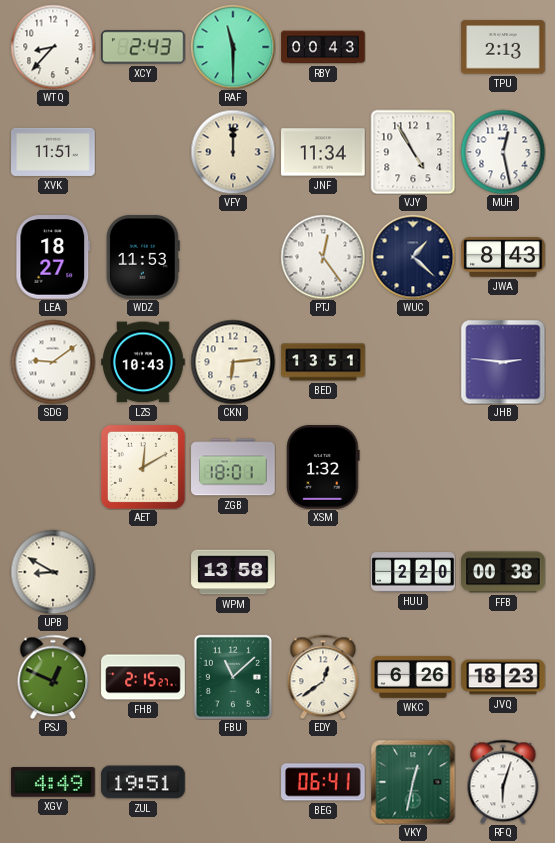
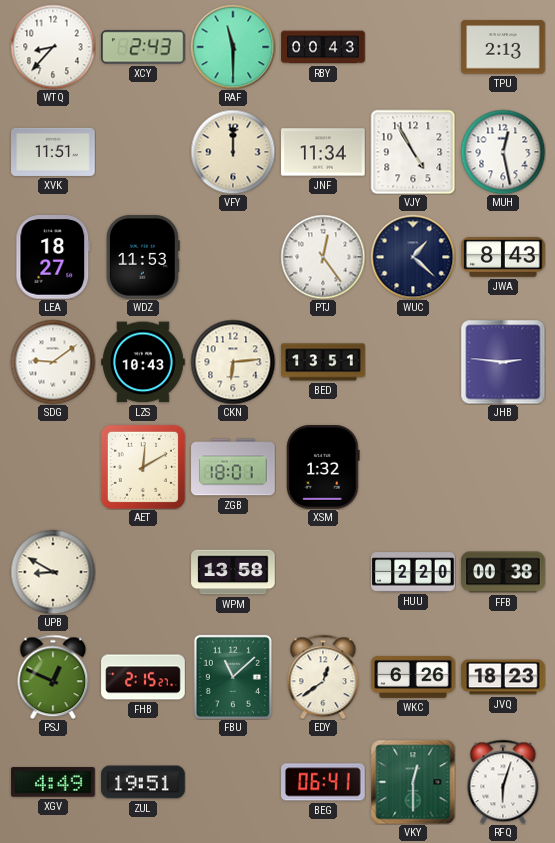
VKY: 12:32 -> 12:30 (413, 782)
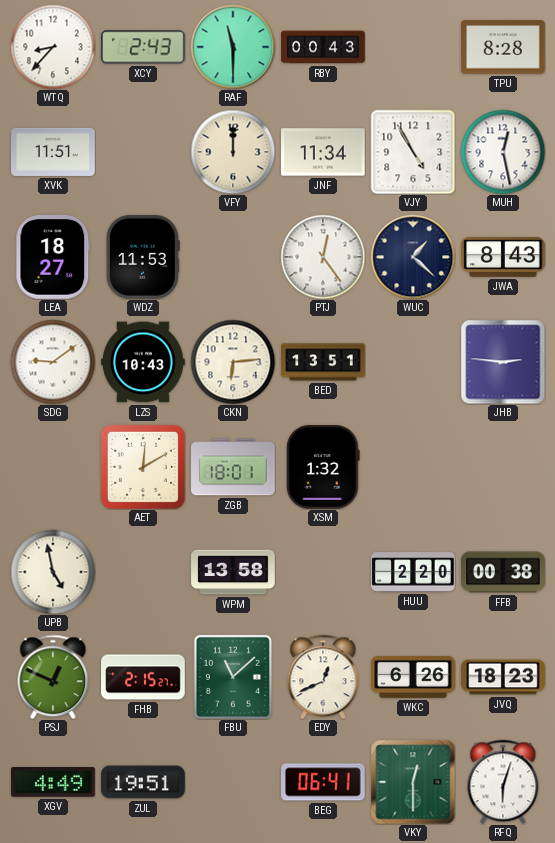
TPU: 2:13 -> 8:28 (503, 47)
UPB: 8:50 -> 4:58 (53, 572)
EDY: 12:39 -> 12:41 (323, 677)
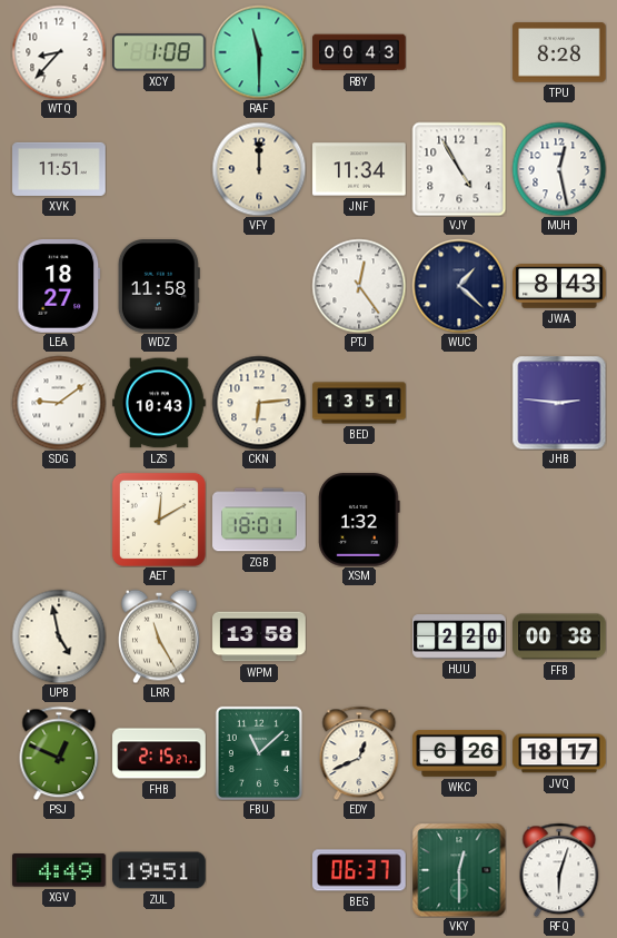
XCY: 2:43 -> 1:08 (160, 52)
WDZ: 11:53 -> 11:58 (159, 286)
LRR: none -> 11:25 (160, 636)
JVQ: 18:23 -> 18:17 (559, 753)
BEG: 06:41 -> 06:37 (359, 870)
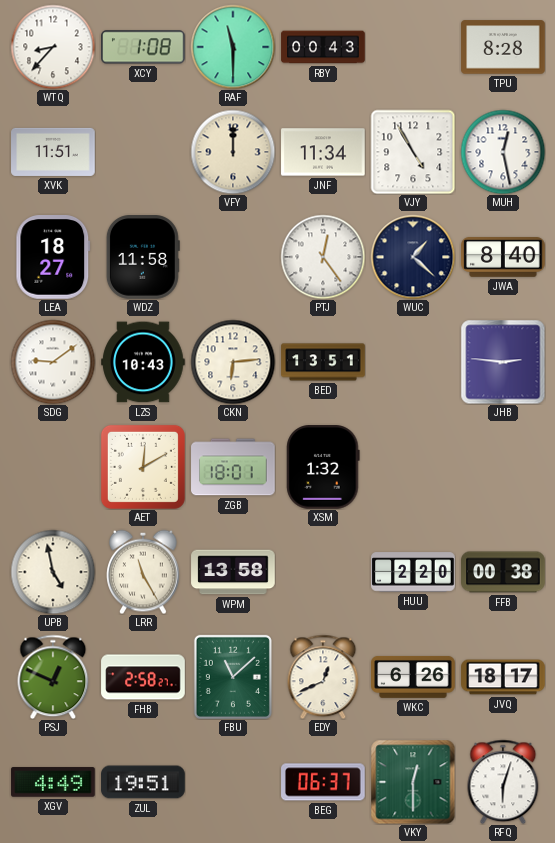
JWA: 8:43 -> 8:40 (503, 257)
FHB: 2:15 -> 2:58 (143, 677)
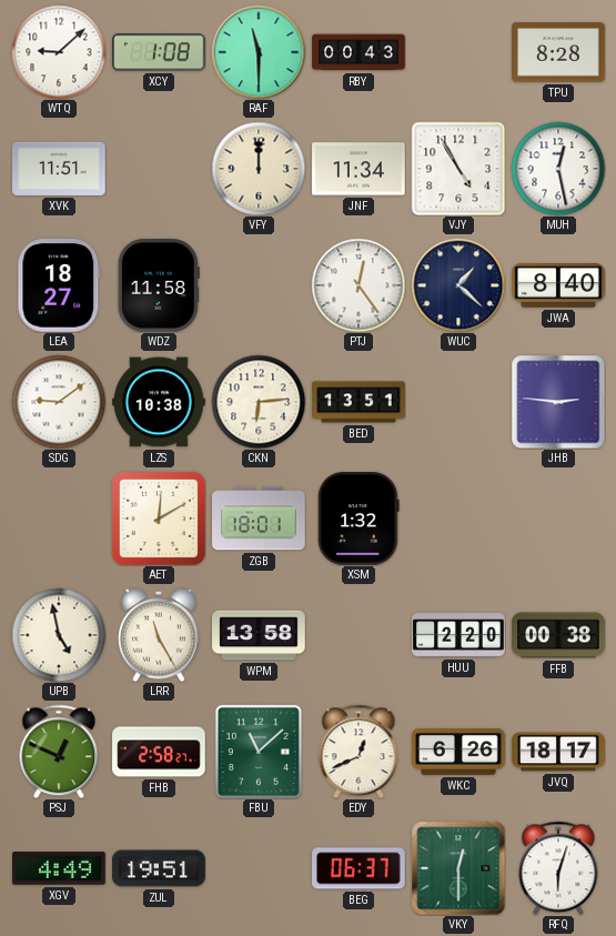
WTQ: 8:37 -> 9:08 (59, 52)
LZS: 10:43 -> 10:38 (159, 402)
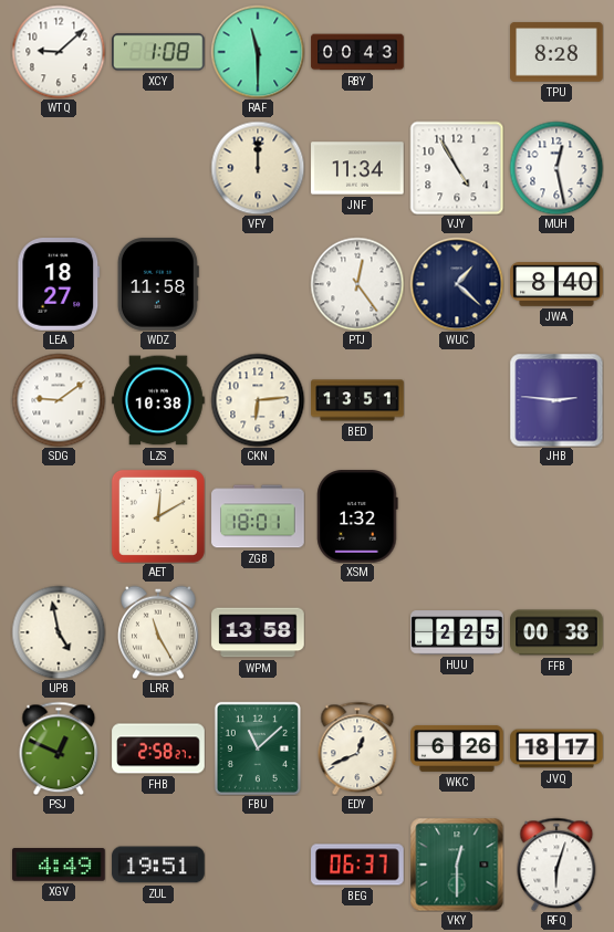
XVK: 11:51 -> none (59, 169)
HUU: 2:20 -> 2:25 (457, 632)
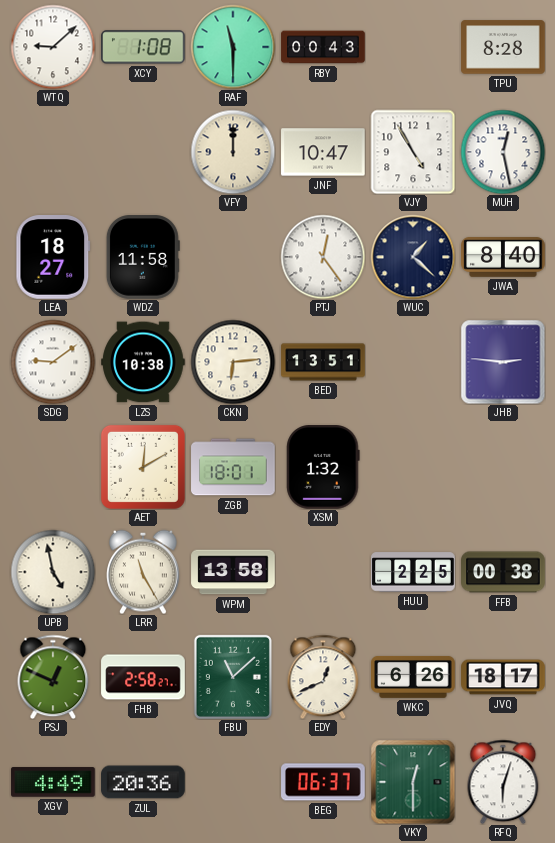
JNF: 11:34 -> 10:47 (323, 152)
ZUL: 19:51 -> 20:36 (143, 782)
